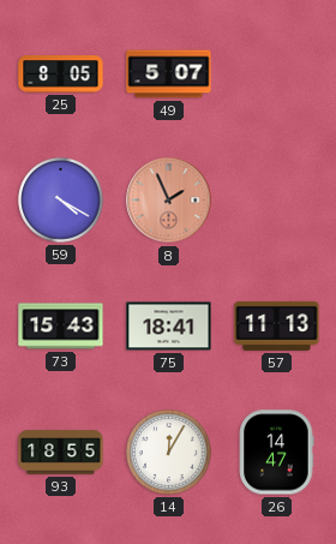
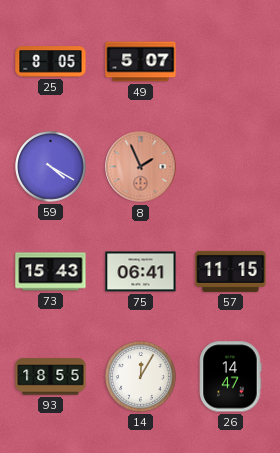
75: 18:41 -> 06:41 (141, 272)
57: 11:13 -> 11:15 (231, 271)
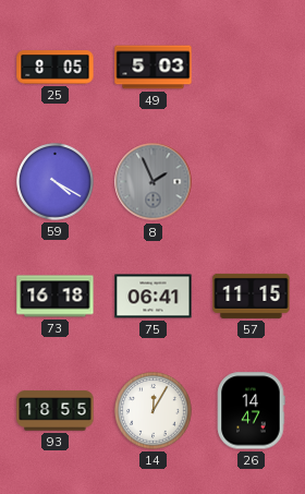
49: 5:07 -> 5:03 (154, 68)
8 dial: salmon -> grey (154, 182)
73: 15:43 -> 16:18 (56, 297)
